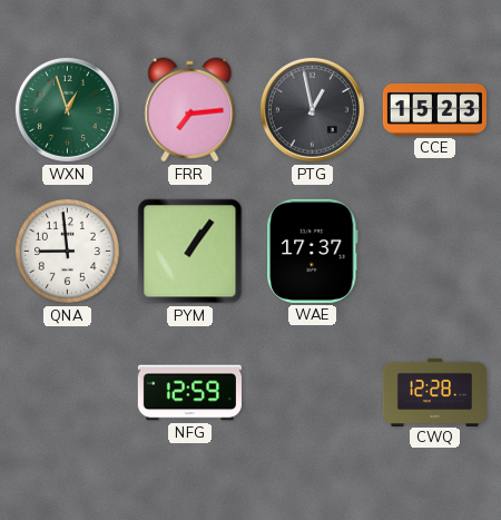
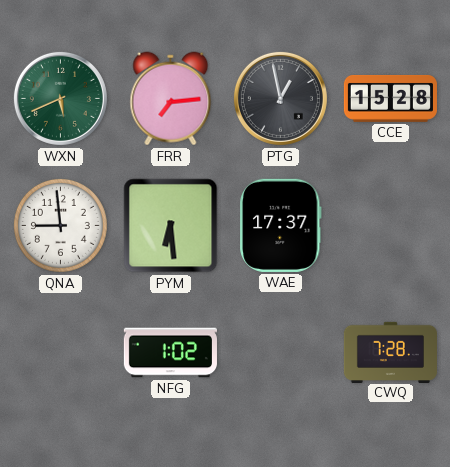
WXN: 12:57 -> 5:41 (60, 98)
CCE: 15:23 -> 15:28 (390, 99)
PYM: 1:06 -> 6:29 (171, 226)
NFG: 12:59 -> 1:02 (170, 353)
CWQ: 12:28 -> 7:28 (390, 352)
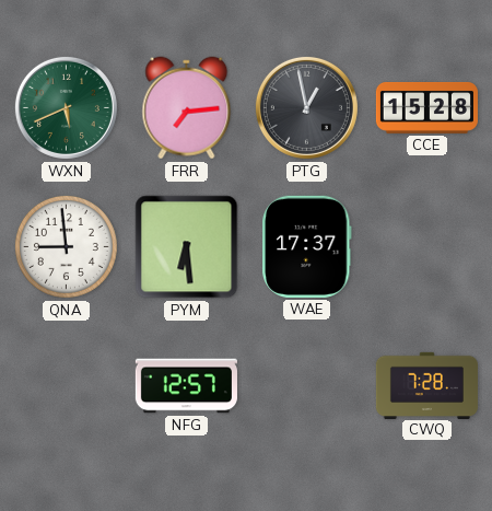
NFG: 1:02 -> 12:57 (186, 386)
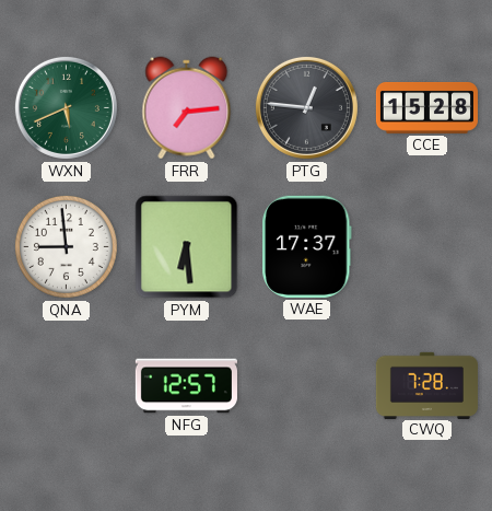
PTG: 12:58 -> 12:46 (306, 107)
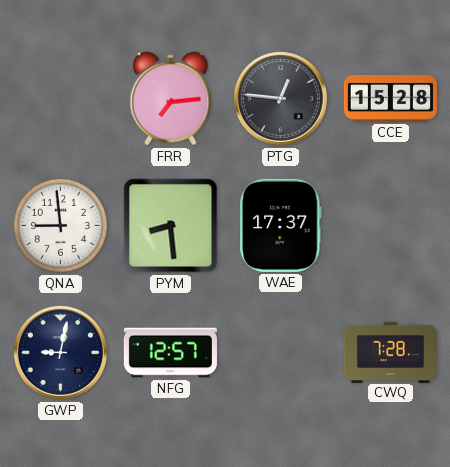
WXN: 5:41 -> none (66, 107)
PYM: 6:29 -> 8:29 (171, 226)
GWP: none -> 9:02 (60, 352)
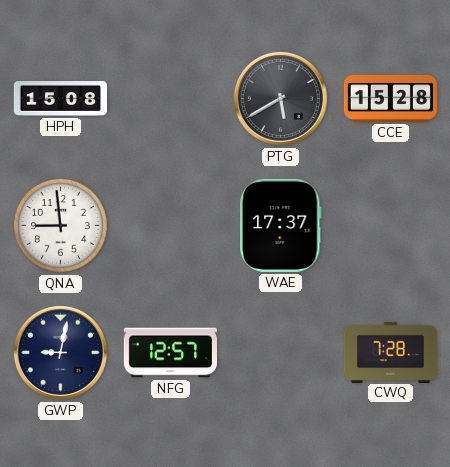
HPH: none -> 15:08 (60, 99)
FRR: 7:14 -> none (171, 99)
PTG: 12:46 -> 5:40 (280, 98)
PYM: 8:29 -> none (171, 226)
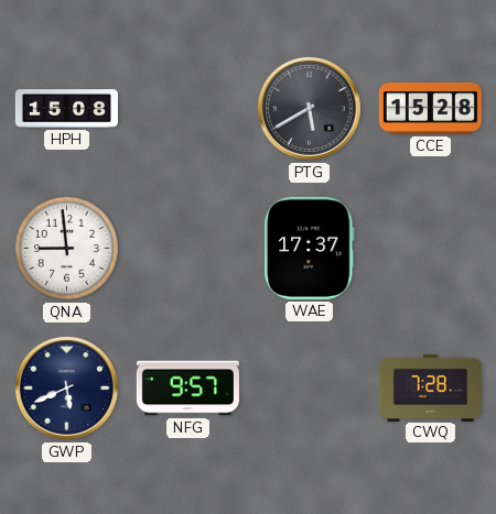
GWP: 9:02 -> 5:41 (66, 387)
NFG: 12:57 -> 9:57 (187, 389)
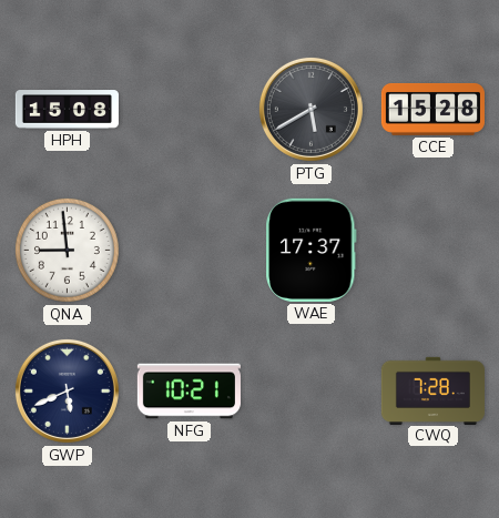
NFG: 9:57 -> 10:21 (189, 392)
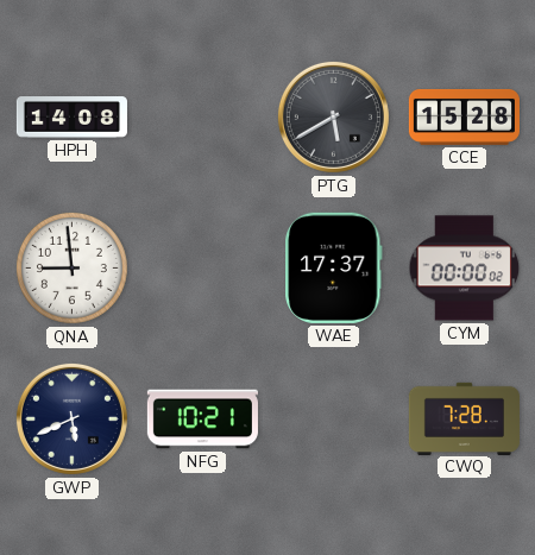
HPH: 15:08 -> 14:08 (71, 118)
CYM: none -> 00:00 (465, 269)
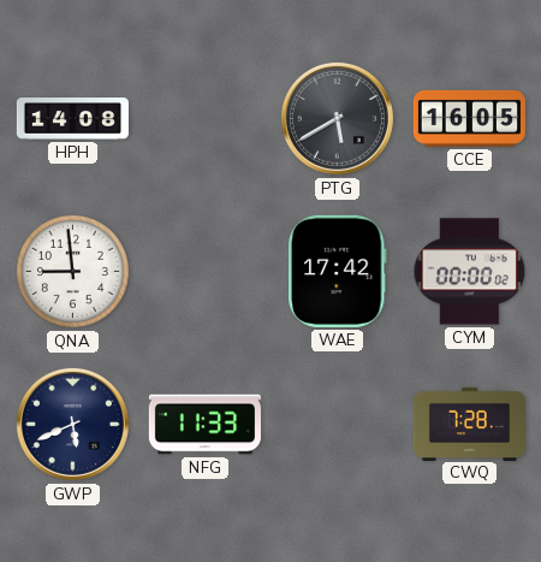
CCE: 15:28 -> 16:05 (469, 119)
WAE: 17:37 -> 17:42 (338, 271)
NFG: 10:21 -> 11:33 (204, 425)
